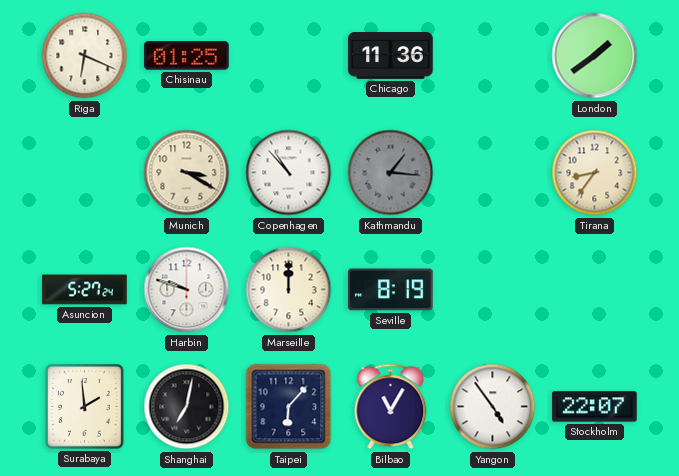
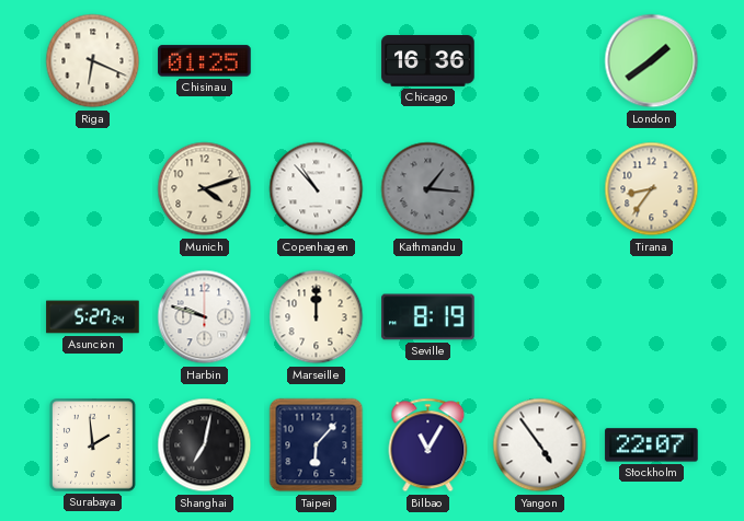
Chicago: 11:36 -> 16:36 (428, 61)
Munich: 3:20 -> 4:12 (205, 189)
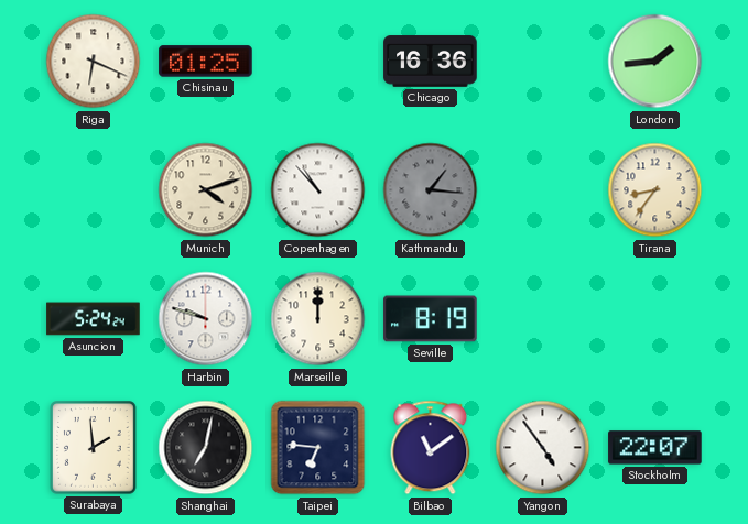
London: 1:39 -> 1:44 (655, 62)
Asuncion: 5:27 -> 5:24 (94, 319)
Taipei: 6:07 -> 6:46 (318, 448)
Bilbao: 11:05 -> 11:09 (431, 448)
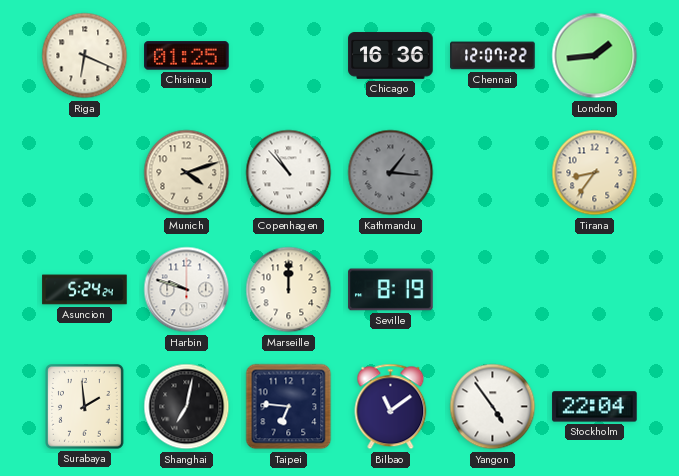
Chennai: none -> 12:07 (493, 56)
Stockholm: 22:07 -> 22:04 (595, 407)
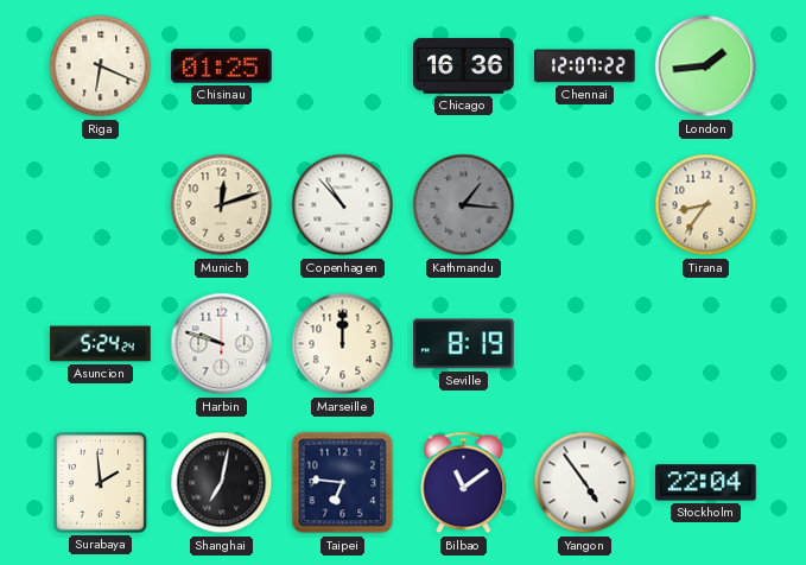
Munich: 4:12 -> 12:12 (222, 205)
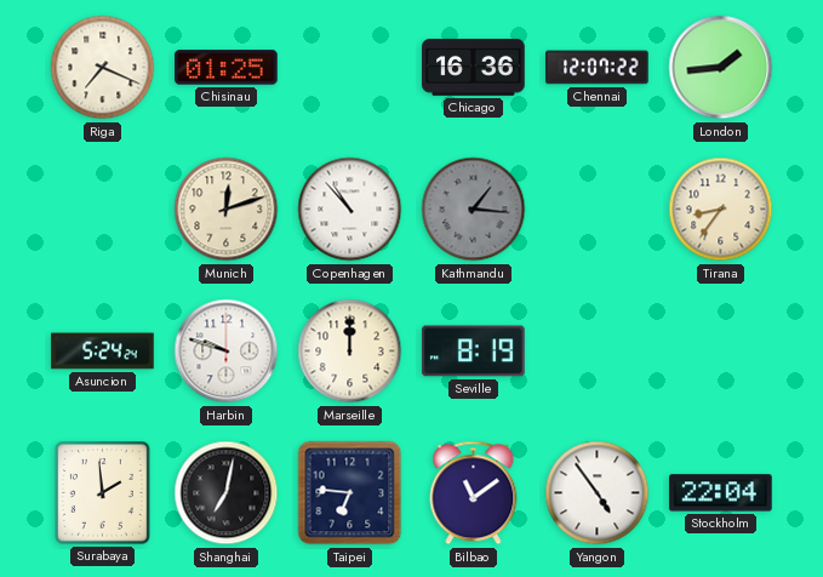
Riga: 6:19 -> 7:19 (103, 68)
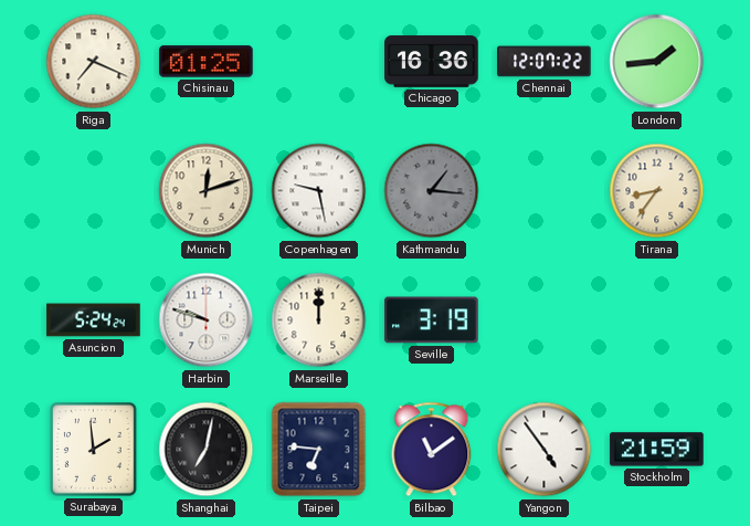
Copenhagen: 10:53 -> 9:28 (319, 191)
Seville: 8:19 -> 3:19 (432, 320)
Stockholm: 22:04 -> 21:59 (657, 450)
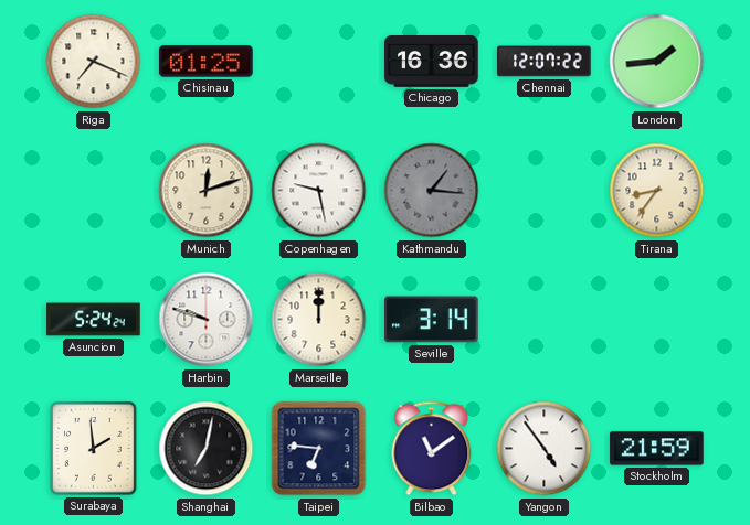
Seville: 3:19 -> 3:14 (432, 320)
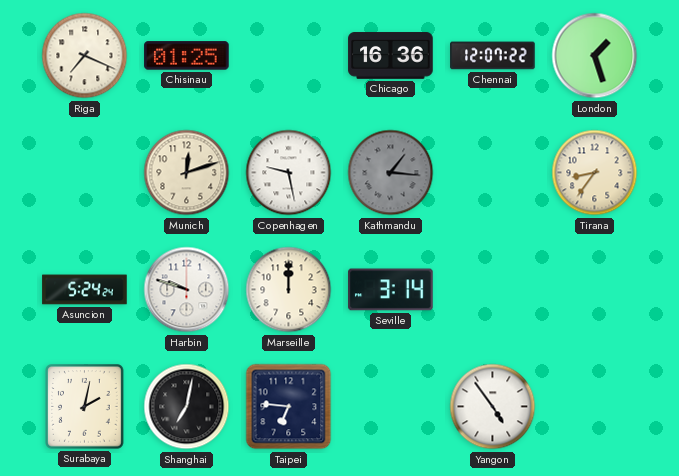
London: 1:44 -> 1:27 (595, 56)
Surabaya: 1:59 -> 2:02 (85, 407)
Bilbao: 11:09 -> none (432, 449)
Stockholm: 21:59 -> none (657, 449)
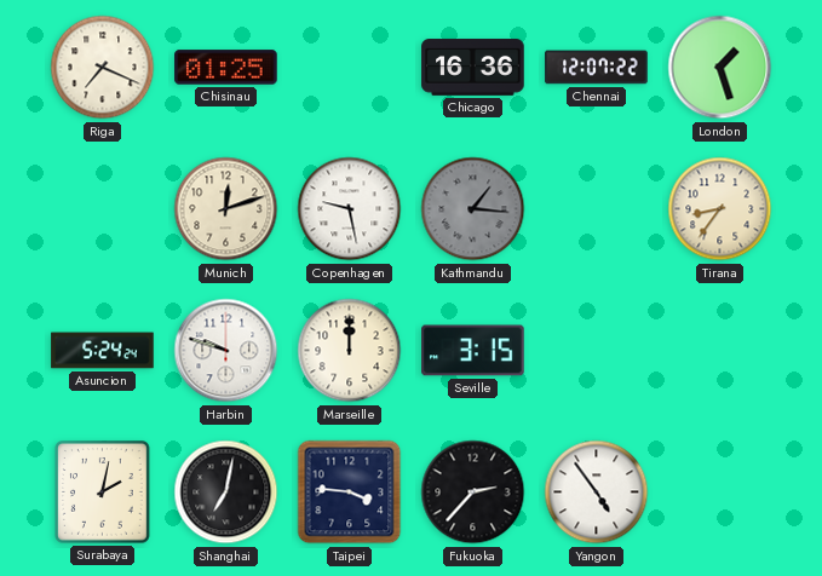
Seville: 3:14 -> 3:15 (473, 351)
Taipei: 6:46 -> 3:46 (350, 493)
Fukuoka: none -> 2:37 (473, 493)
